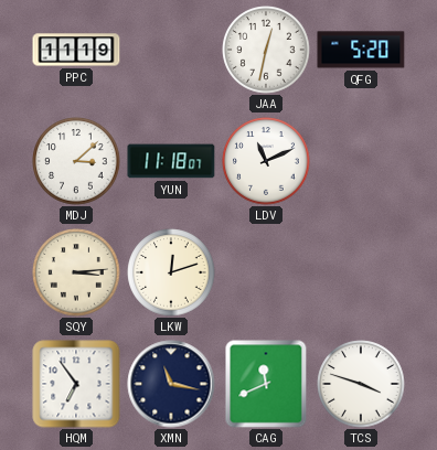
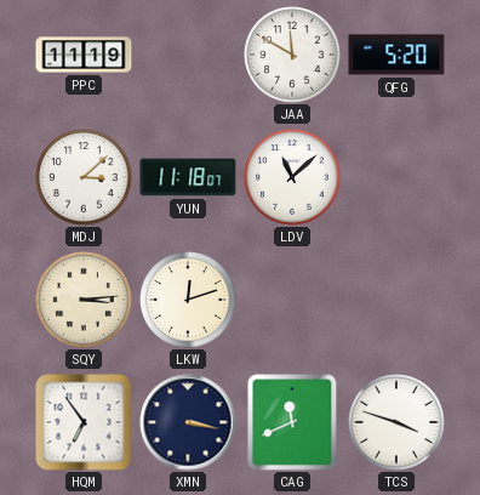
JAA: 12:32 -> 11:50 (292, 55)
LDV: 11:11 -> 11:08 (292, 177)
XMN: 11:17 -> 3:17 (188, 422)
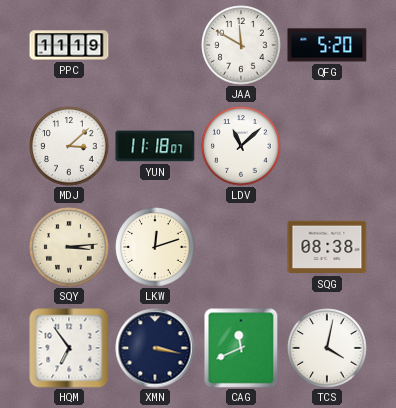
SQG: none -> 08:38 (327, 247)
TCS: 3:48 -> 4:02 (327, 348)
